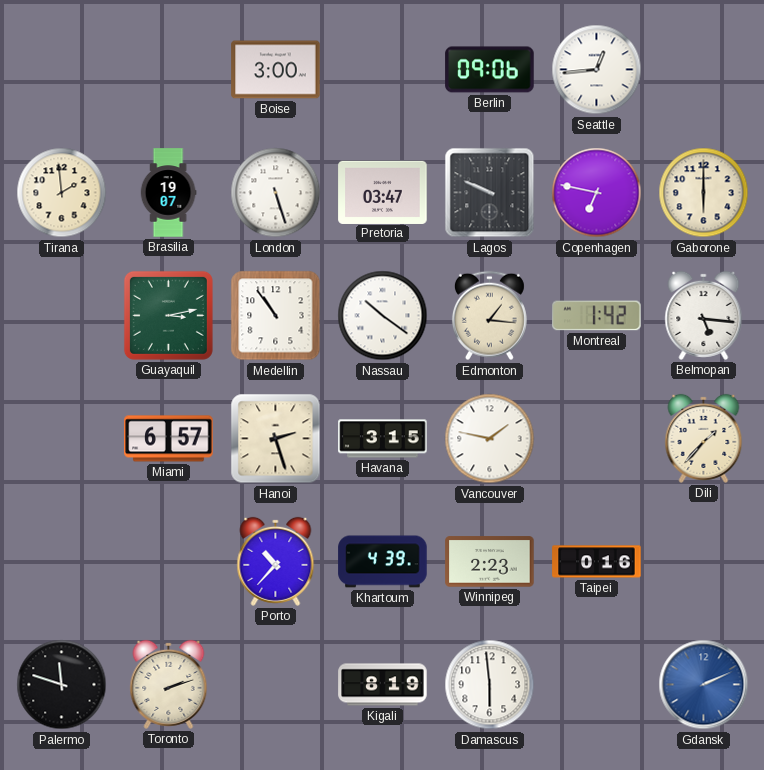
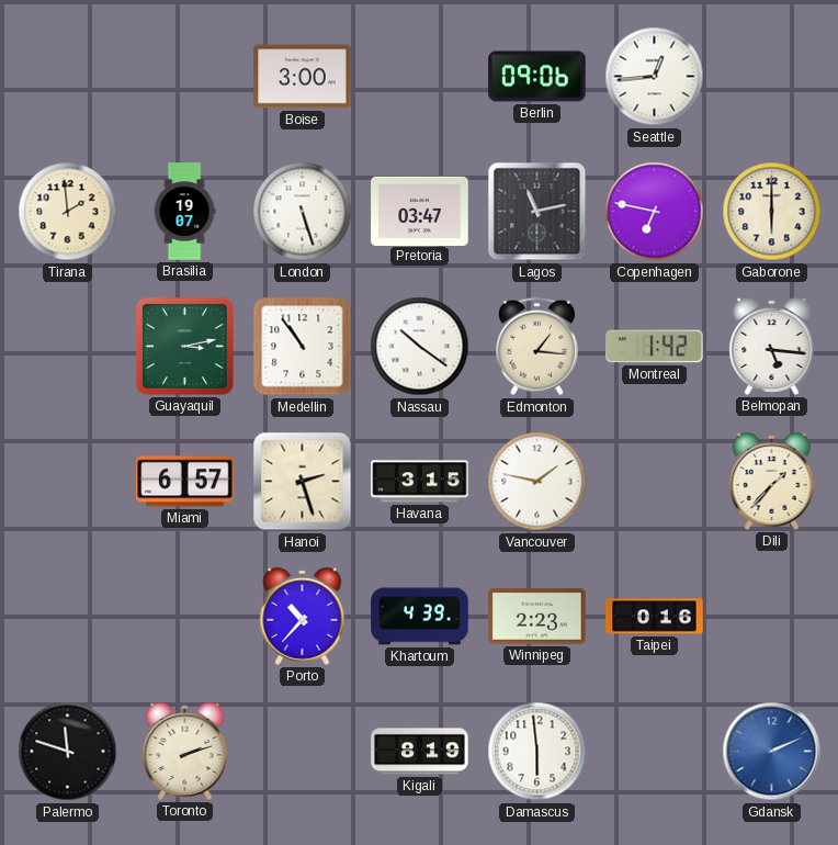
Lagos: 9:49 -> 11:13 (537, 212)
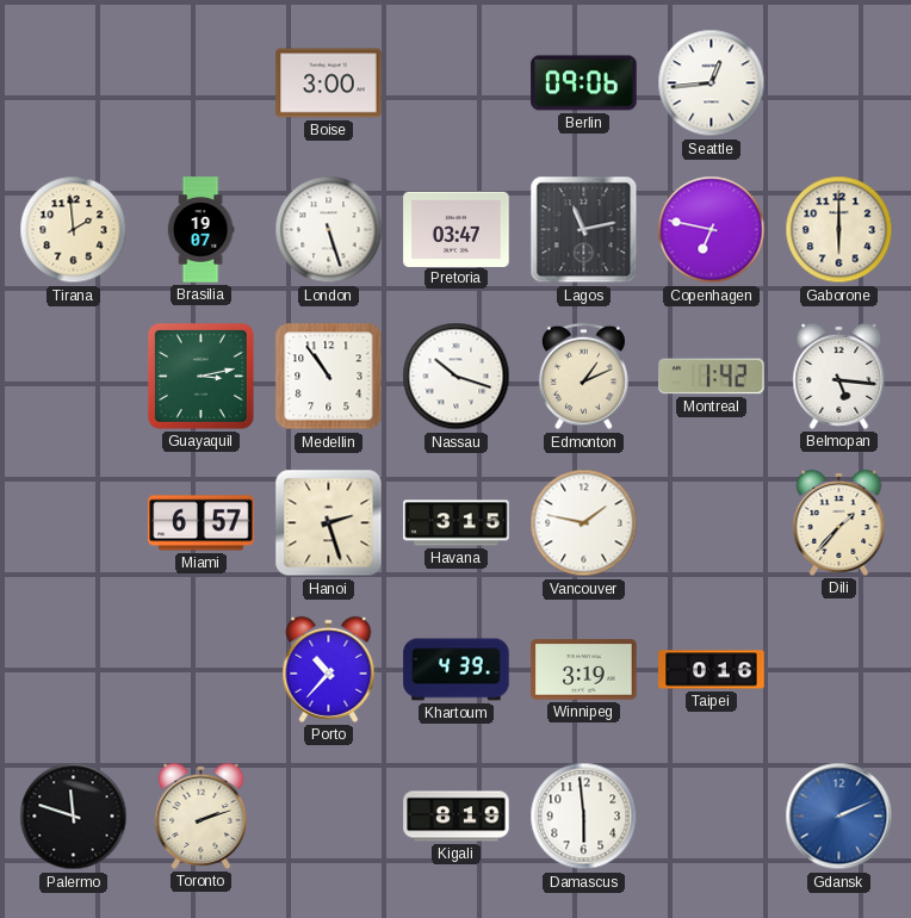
Nassau: 10:21 -> 10:18 (457, 377)
Edmonton: 1:16 -> 1:11 (583, 377)
Winnipeg: 2:23 -> 3:19 (584, 670)
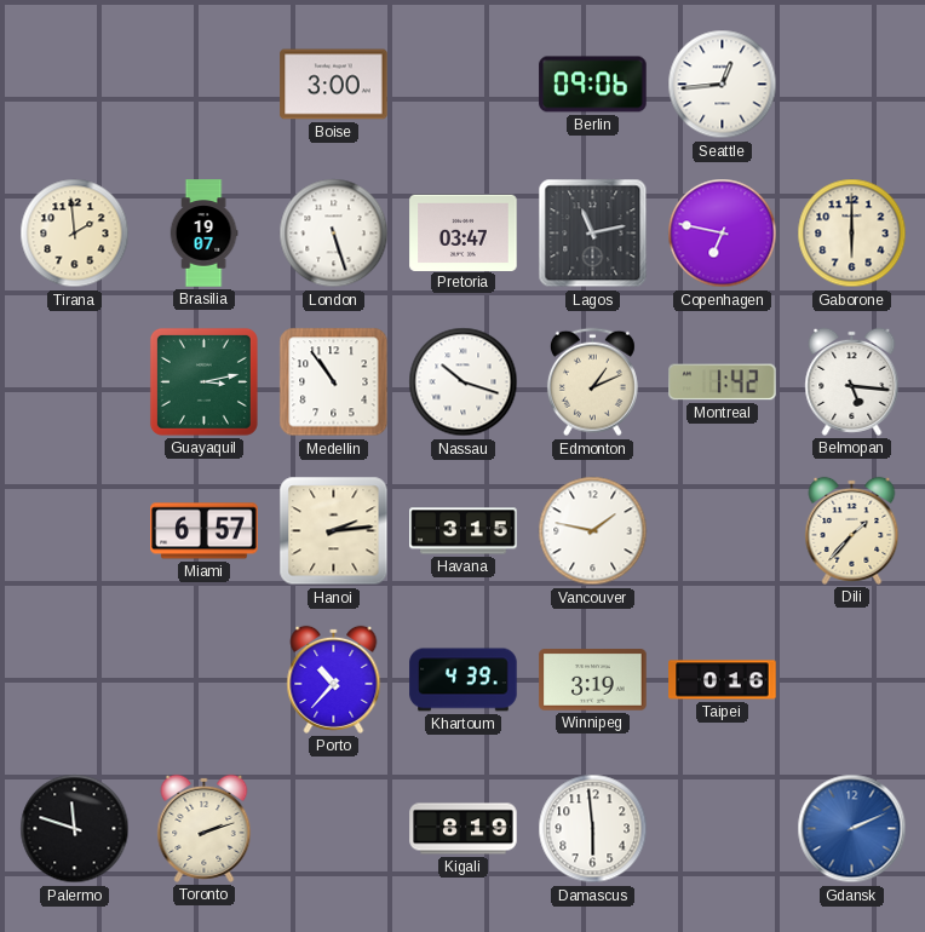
Hanoi: 2:27 -> 2:14 (334, 531)
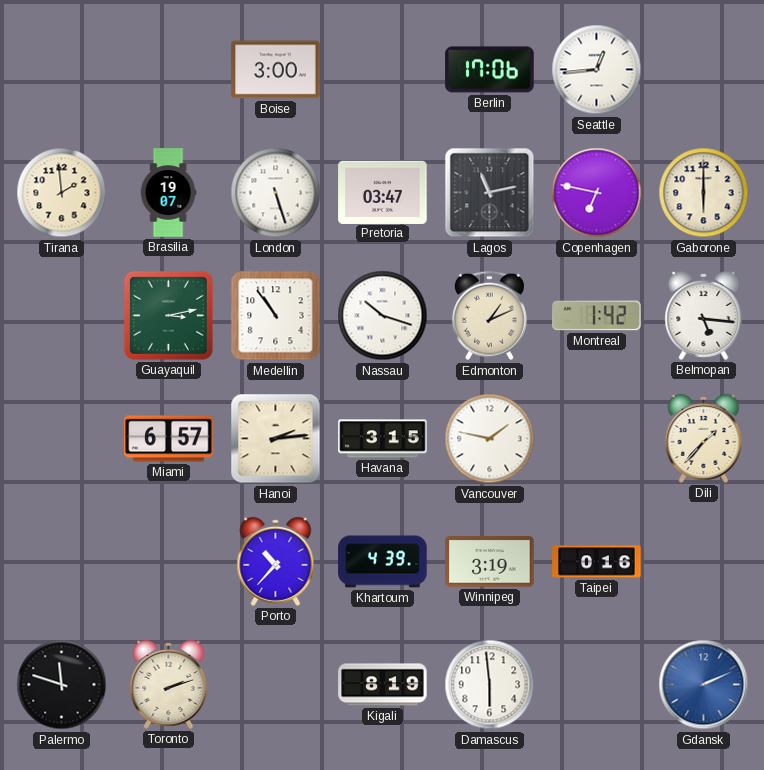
Berlin: 09:06 -> 17:06 (490, 70)
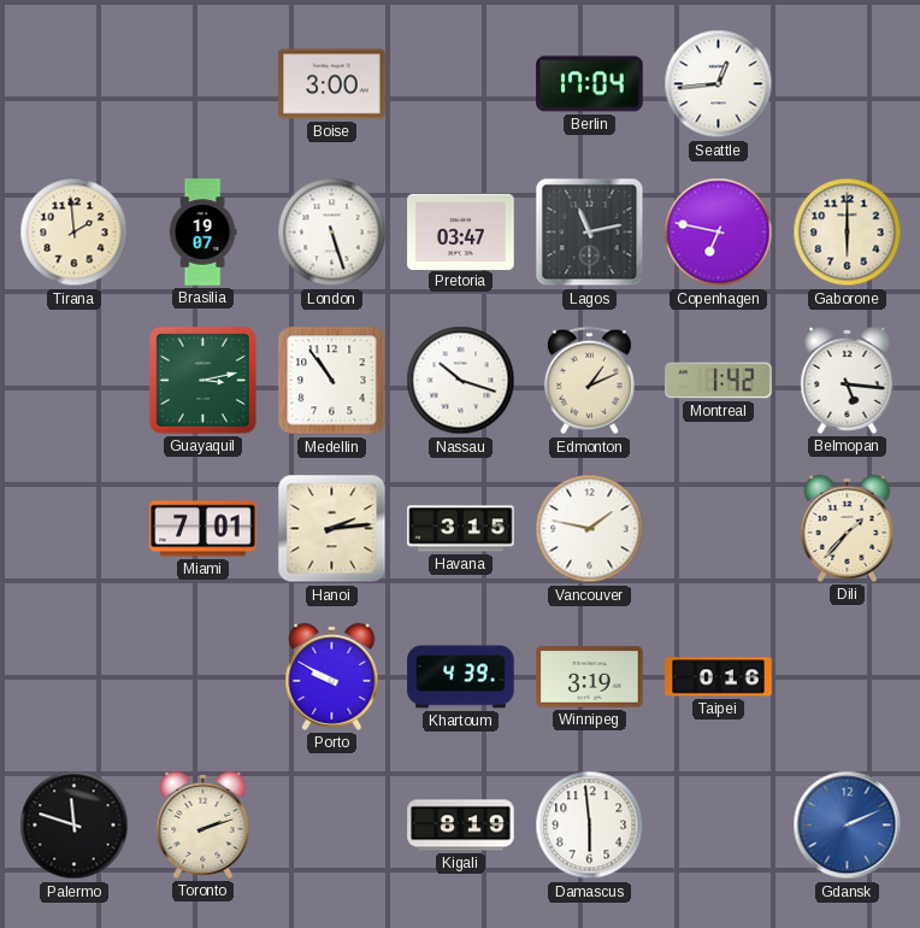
Berlin: 17:06 -> 17:04 (590, 84)
Miami: 6:57 -> 7:01 (204, 529)
Porto: 10:37 -> 9:50 (332, 676)
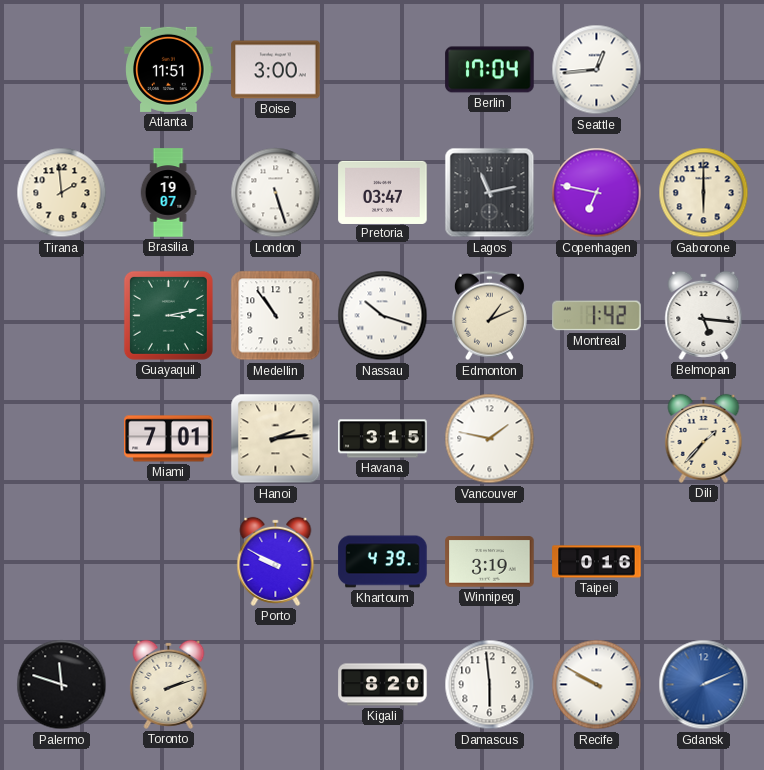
Atlanta: none -> 11:51 (169, 69)
Kigali: 8:19 -> 8:20 (383, 685)
Recife: none -> 9:50 (597, 685)
